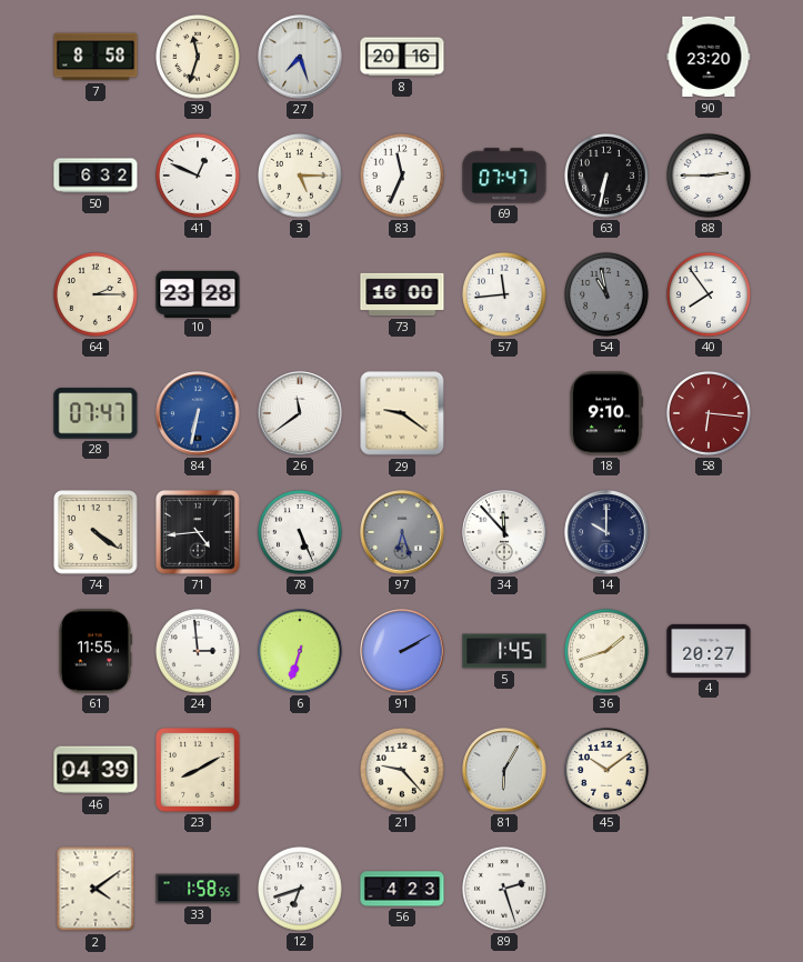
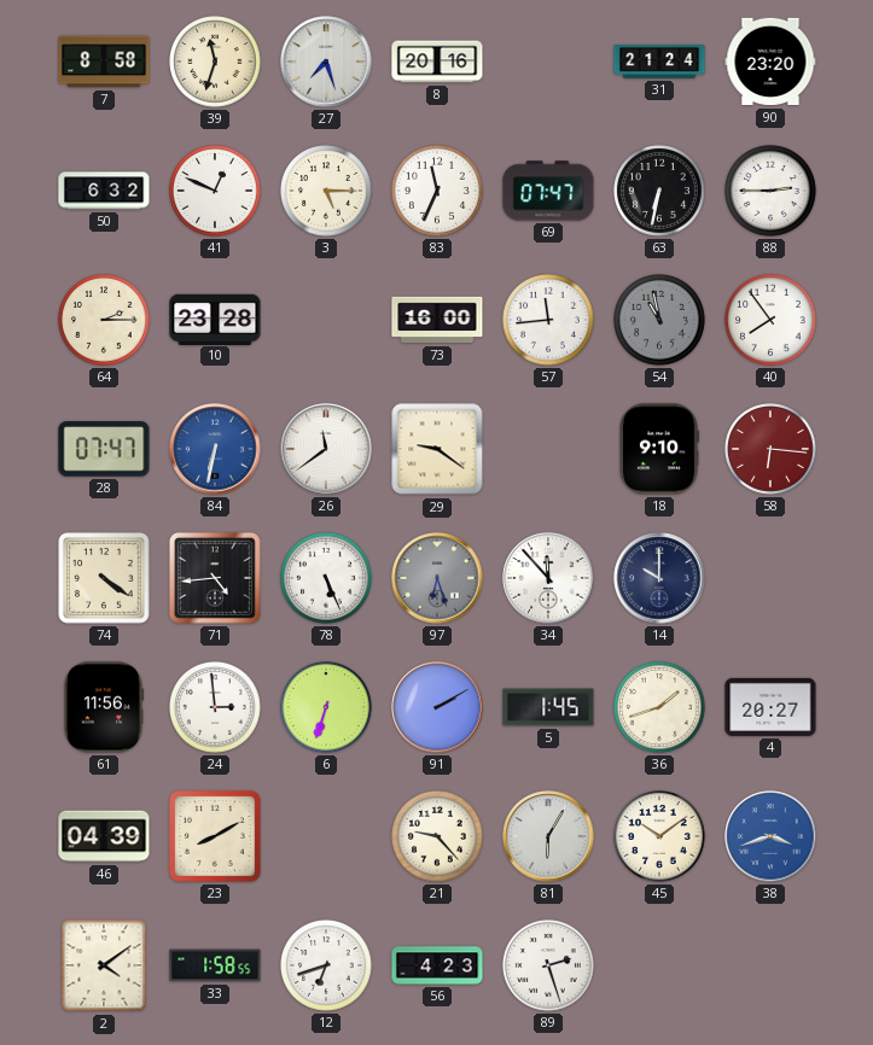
31: none -> 21:24 (659, 62)
61: 11:55 -> 11:56 (103, 707)
38: none -> 3:42 (770, 836)
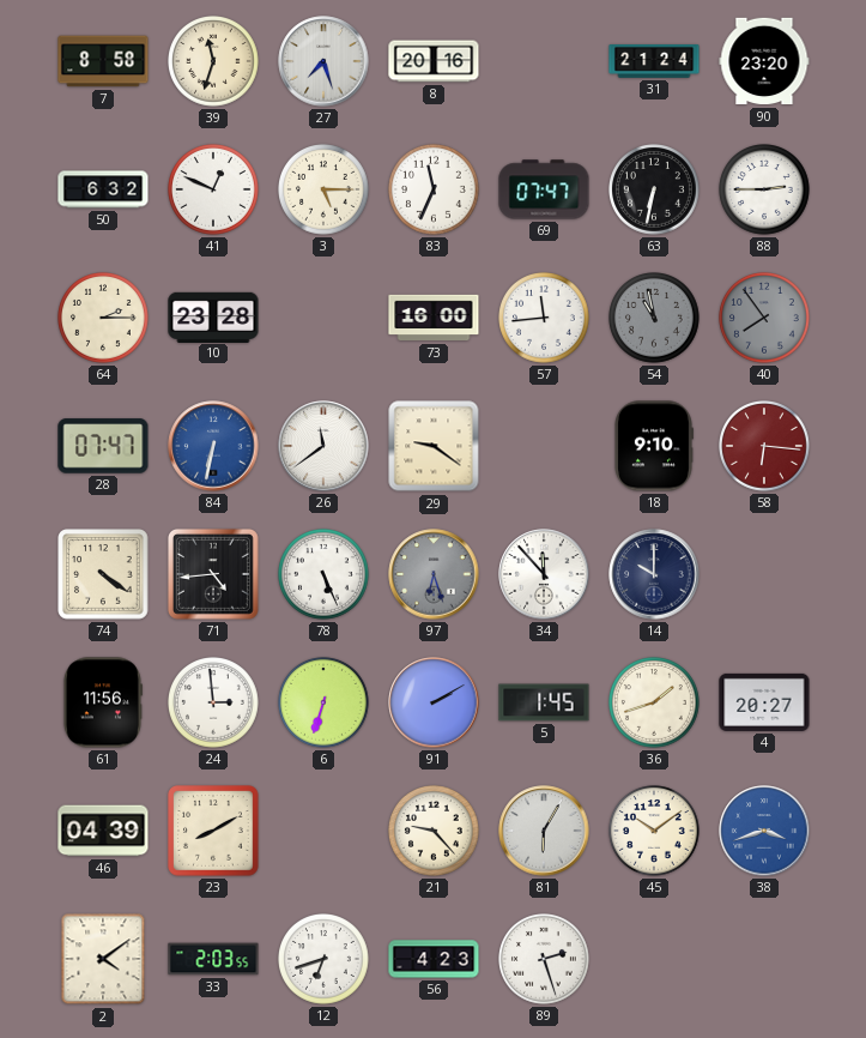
40 dial: white -> grey (765, 319)
33: 1:58 -> 2:03 (213, 959)
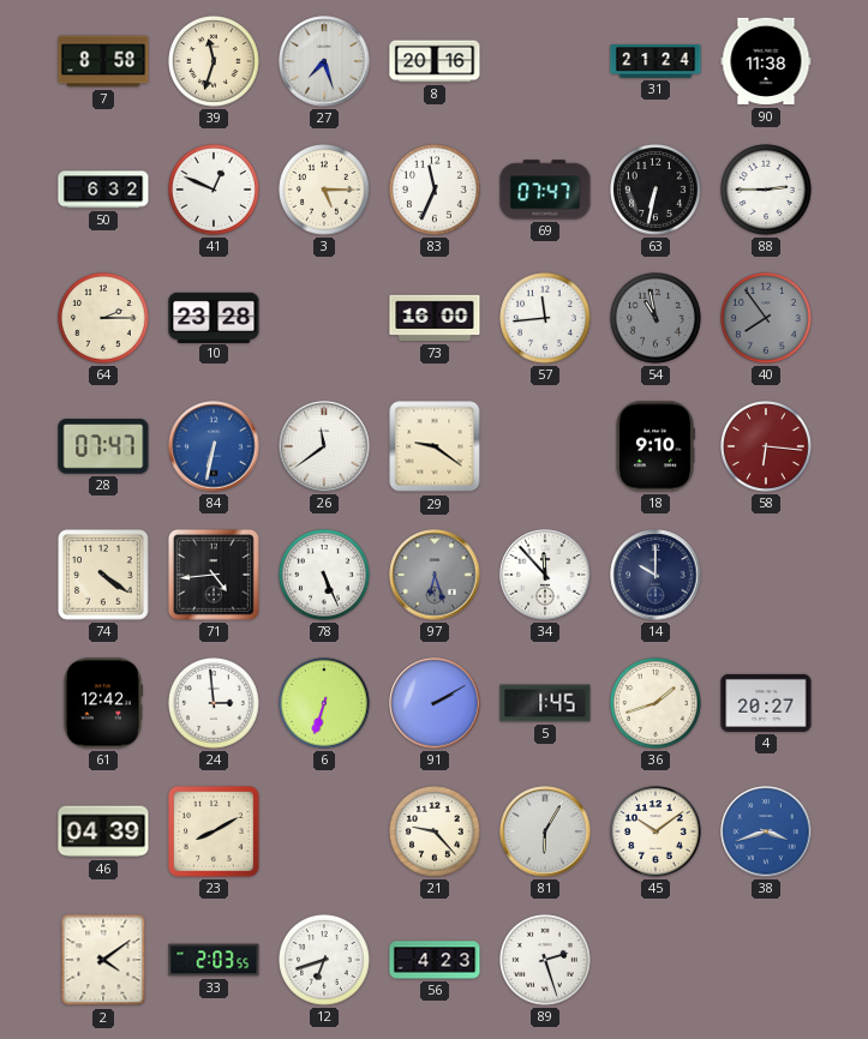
90: 23:20 -> 11:38 (766, 61)
61: 11:56 -> 12:42 (102, 703)
